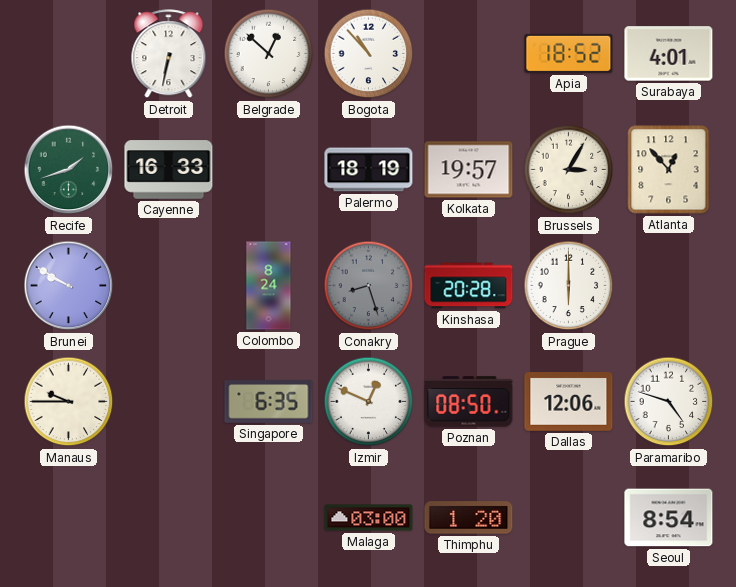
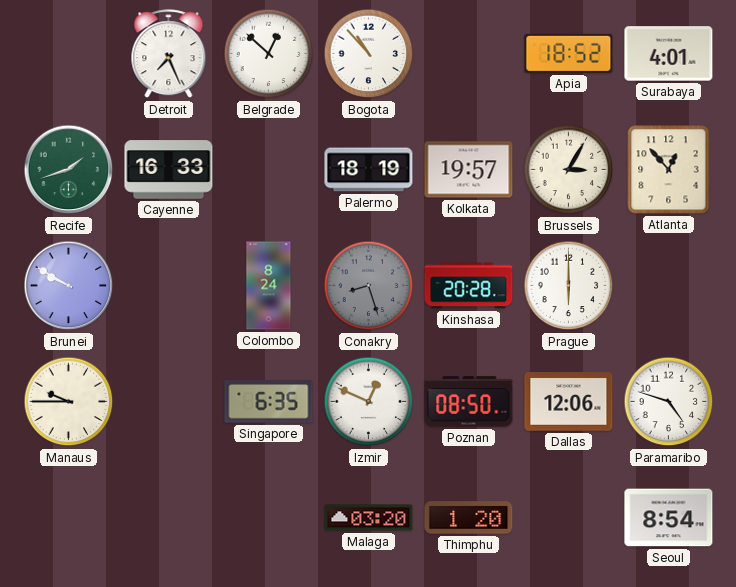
Detroit: 6:32 -> 7:26 (169, 54)
Malaga: 03:00 -> 03:20 (369, 518)
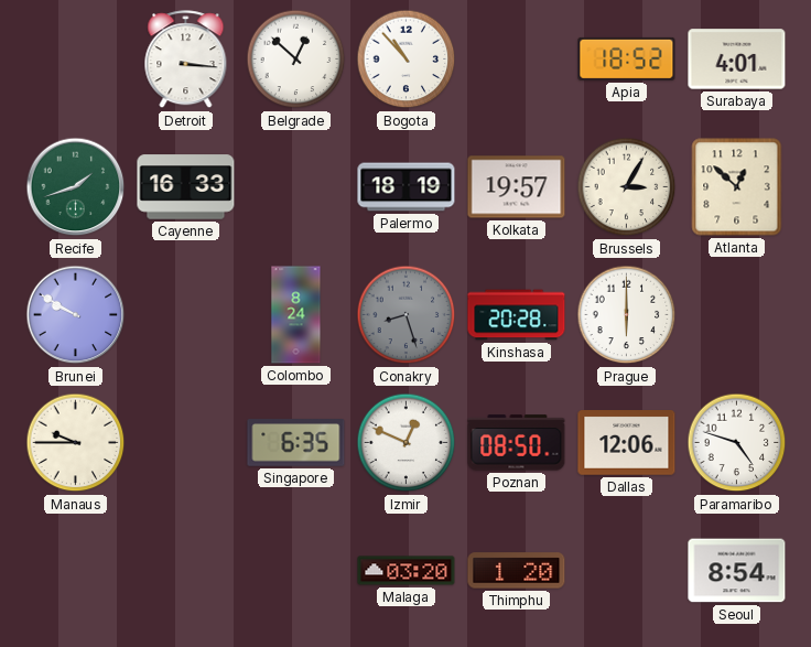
Detroit: 7:26 -> 3:16 (186, 60)
Atlanta: 12:53 -> 12:52 (737, 187)
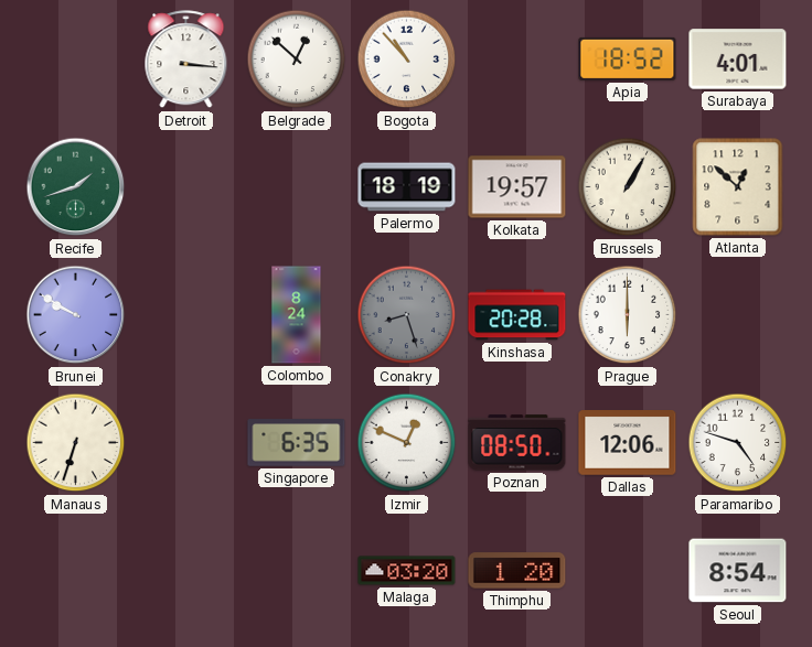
Cayenne: 16:33 -> none (186, 187)
Brussels: 3:05 -> 1:05 (628, 187)
Manaus: 9:45 -> 6:33 (76, 443)
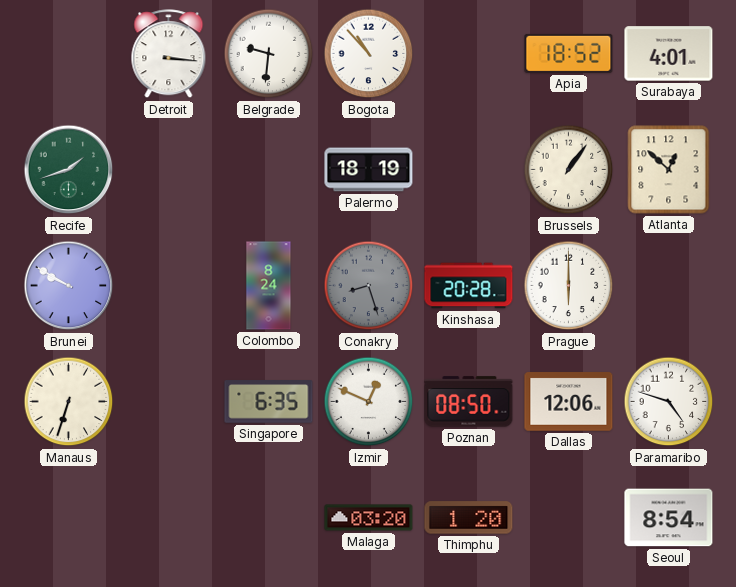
Belgrade: 12:52 -> 9:31 (269, 54)
Kolkata: 19:57 -> none (517, 187)
Brussels: 1:05 -> 1:06 (569, 170)
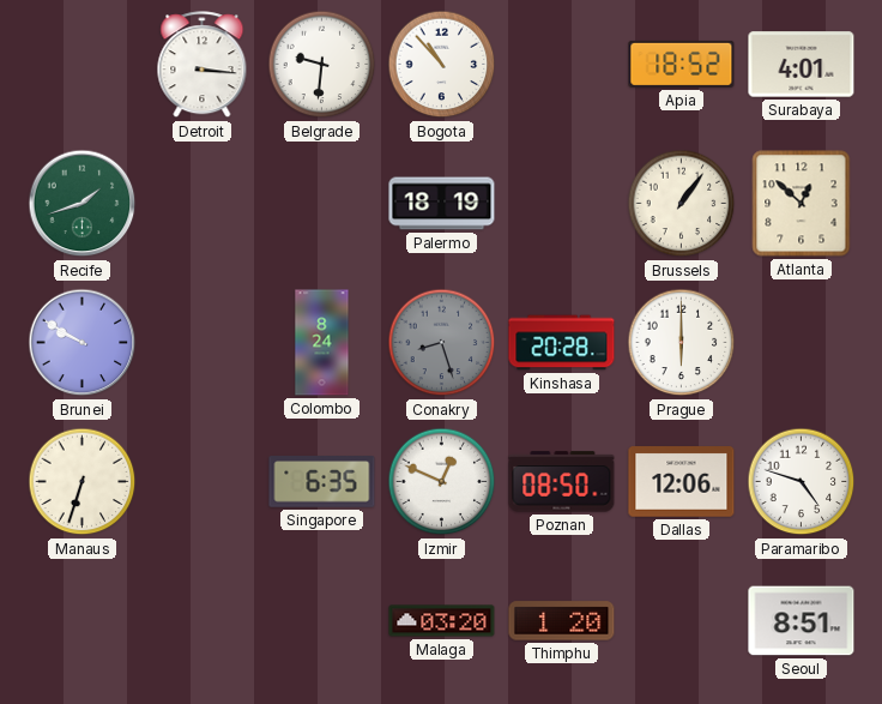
Seoul: 8:54 -> 8:51 (802, 621)
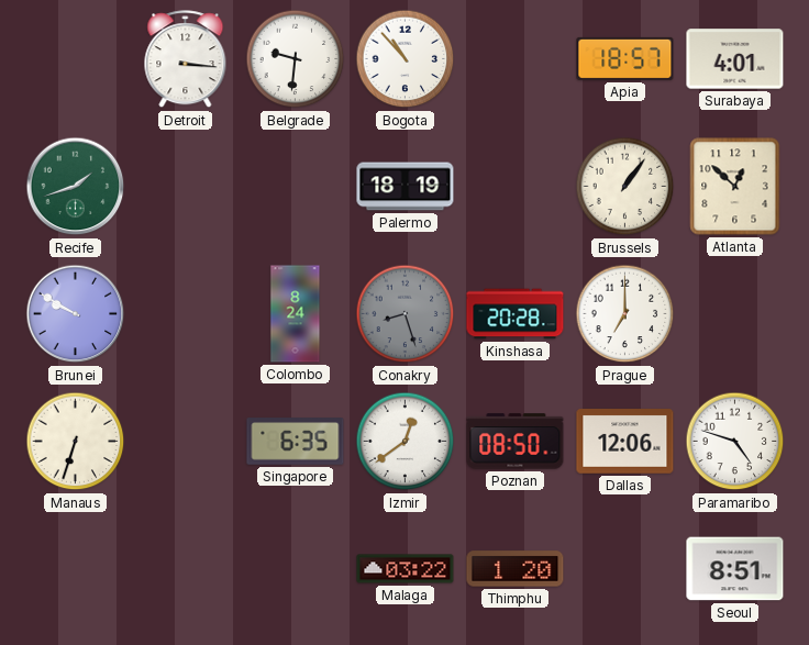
Apia: 18:52 -> 18:57 (625, 58)
Prague: 6:00 -> 7:00 (625, 314)
Izmir: 12:49 -> 12:39 (406, 442)
Malaga: 03:20 -> 03:22 (406, 569)
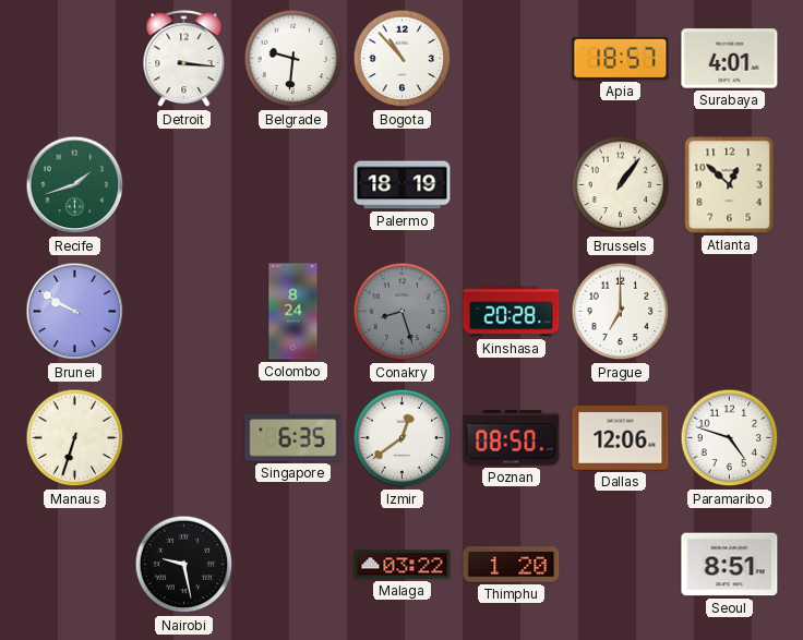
Nairobi: none -> 9:28 (184, 565)
